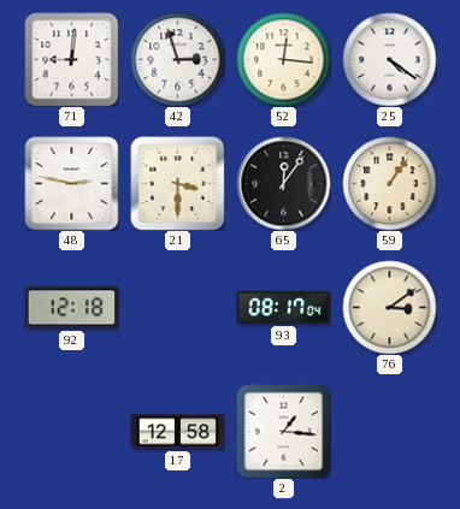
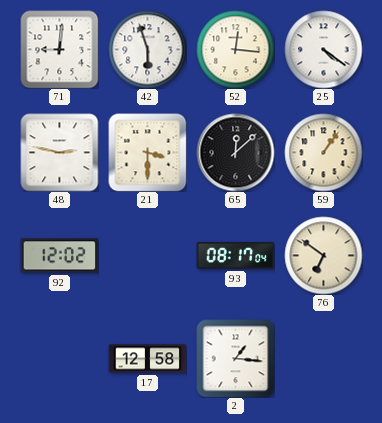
42: 2:57 -> 5:57 (147, 49)
65: 12:06 -> 12:08 (235, 152)
92: 12:18 -> 12:02 (59, 256)
76: 3:09 -> 6:51 (323, 255)
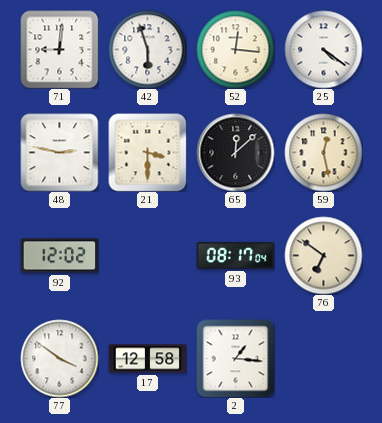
59: 1:06 -> 12:28 (323, 152)
77: none -> 3:51 (59, 358)
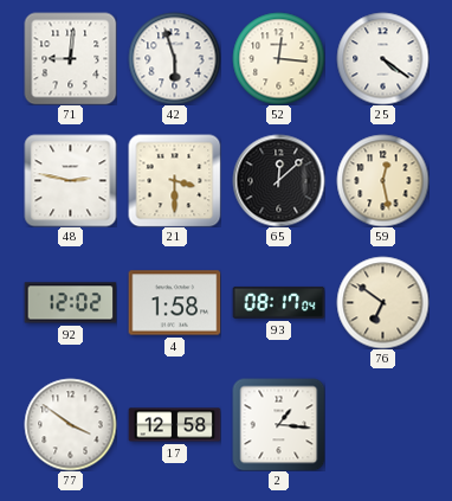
4: none -> 1:58 (174, 303)
